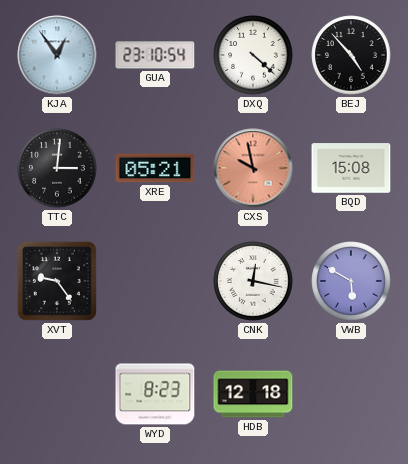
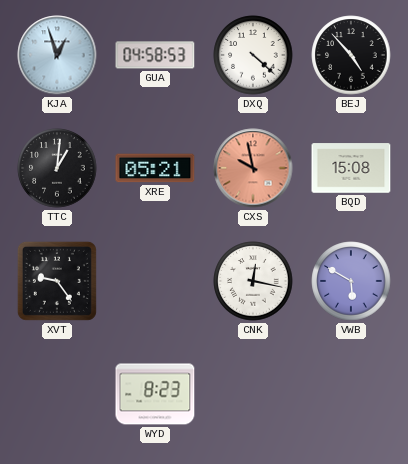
KJA: 12:54 -> 12:57 (57, 55)
GUA: 23:10 -> 04:58 (155, 55)
TTC: 3:01 -> 1:01 (57, 168)
HDB: 12:18 -> none (253, 394)
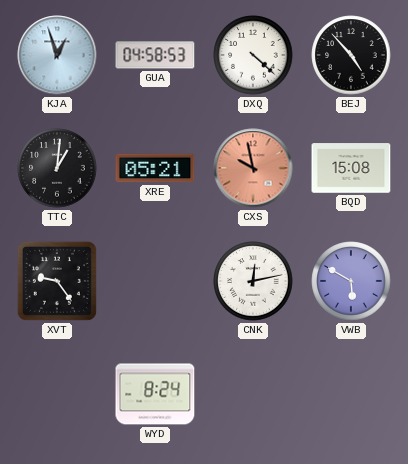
CNK: 12:17 -> 12:13 (253, 281)
WYD: 8:23 -> 8:24 (155, 394)
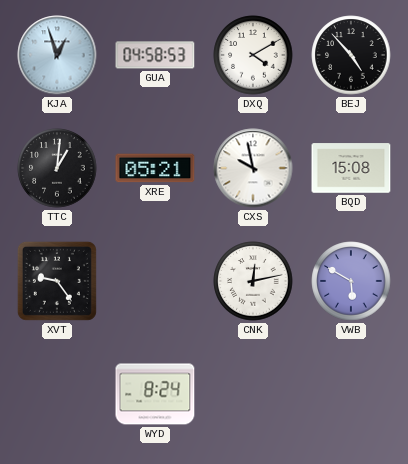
DXQ: 4:22 -> 4:10 (253, 55)
CXS dial: salmon -> white (253, 168)
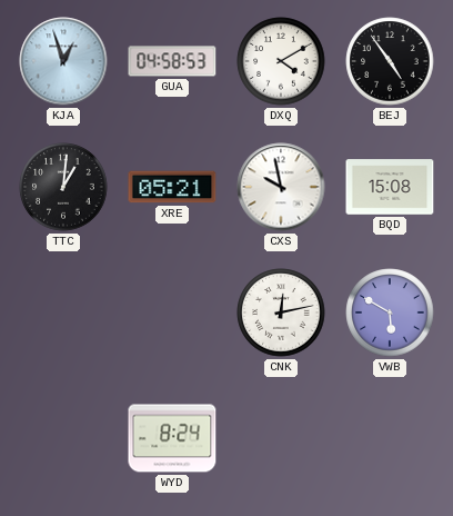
BEJ: 4:53 -> 4:54 (390, 61)
XVT: 9:24 -> none (57, 281)
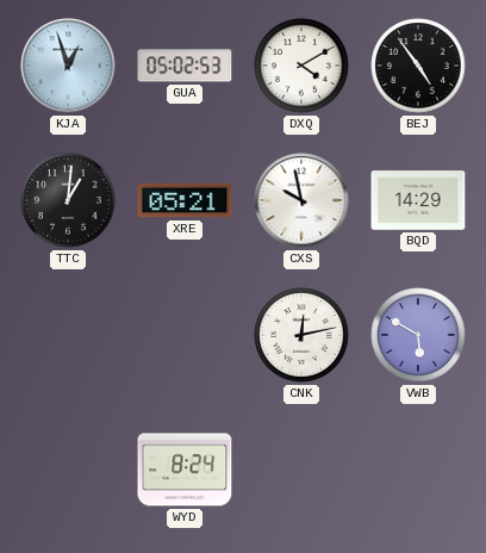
GUA: 04:58 -> 05:02 (185, 66)
BQD: 15:08 -> 14:29 (418, 200)
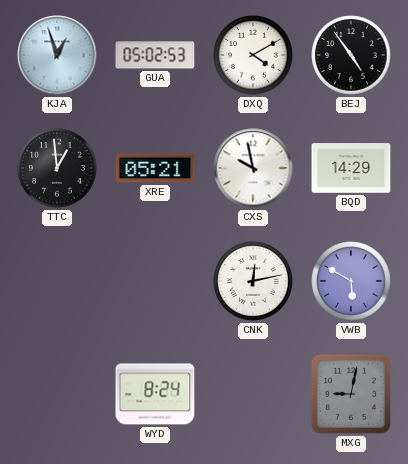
TTC: 1:01 -> 12:59 (57, 168)
MXG: none -> 9:02 (351, 394)
